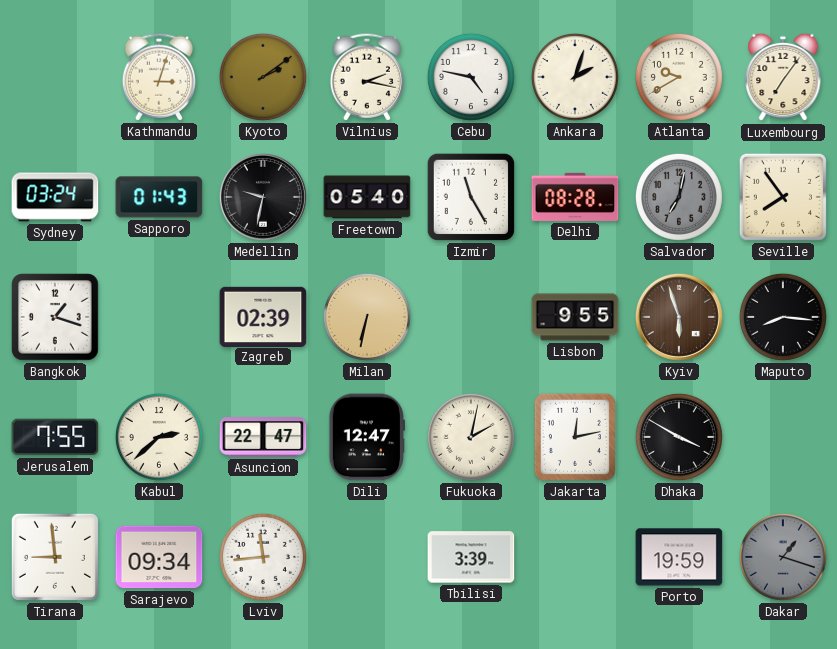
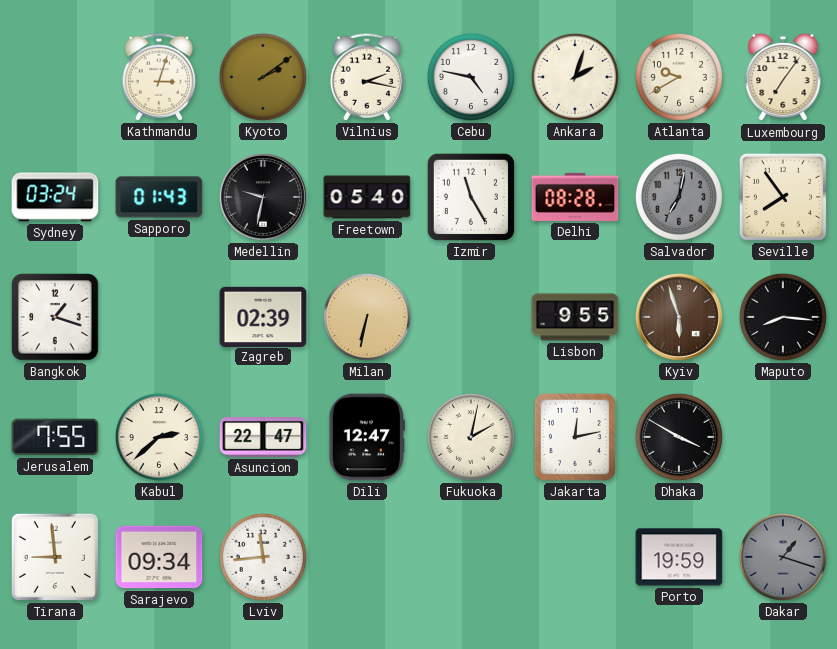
Tbilisi: 3:39 -> none (471, 557)
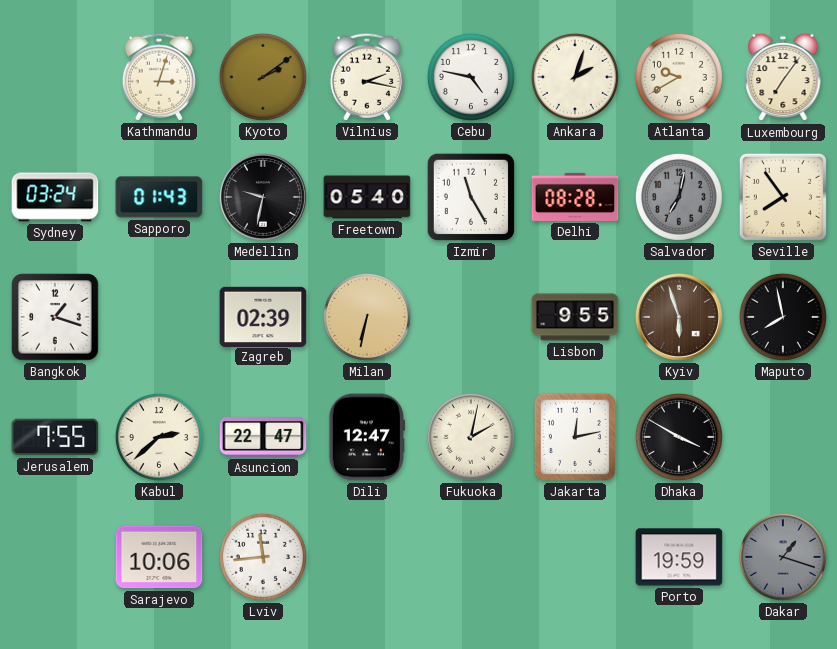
Maputo: 8:16 -> 7:58 (783, 317)
Tirana: 8:59 -> none (55, 557)
Sarajevo: 09:34 -> 10:06 (159, 557)
